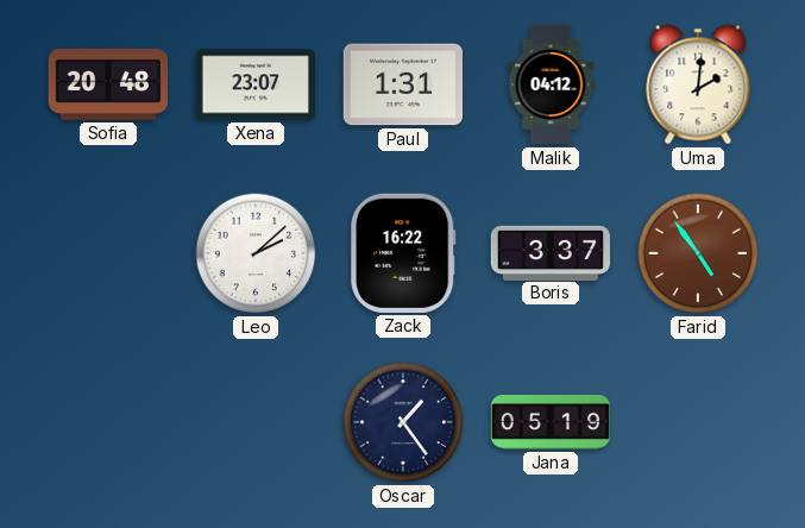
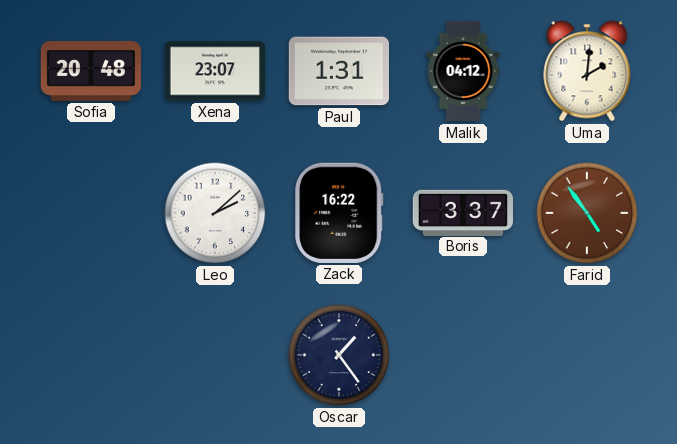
Jana: 05:19 -> none (549, 423)
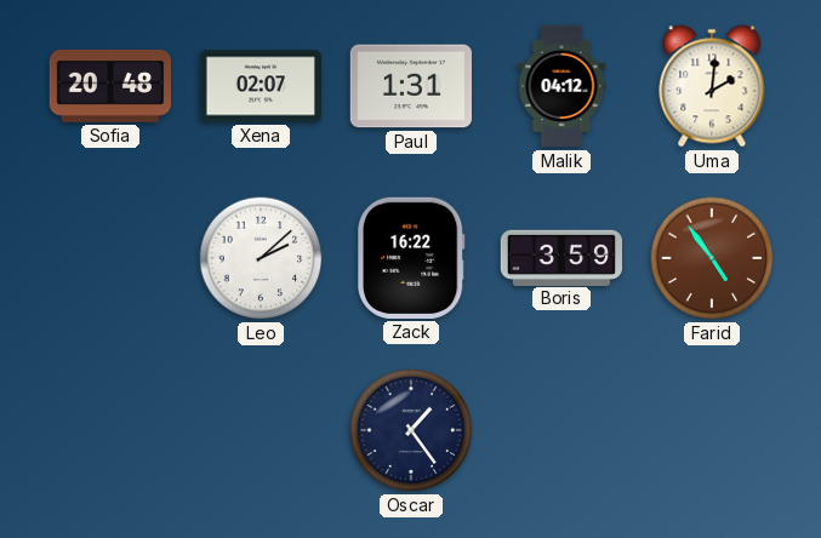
Xena: 23:07 -> 02:07 (260, 86)
Boris: 3:37 -> 3:59 (560, 257)
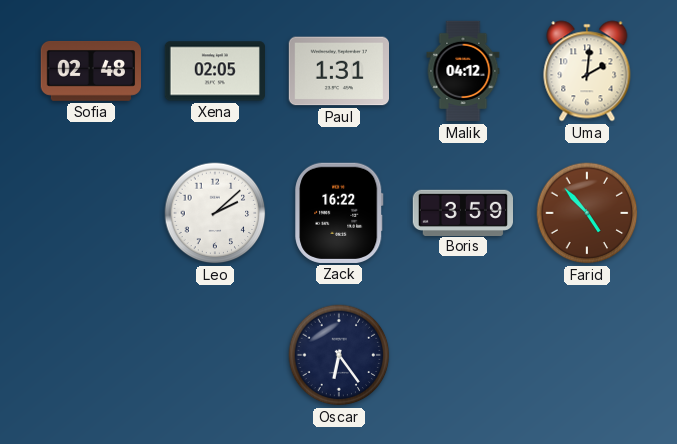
Sofia: 20:48 -> 02:48 (90, 71)
Xena: 02:07 -> 02:05 (214, 71)
Farid: 4:54 -> 4:53 (587, 213)
Oscar: 1:24 -> 6:24 (339, 355)
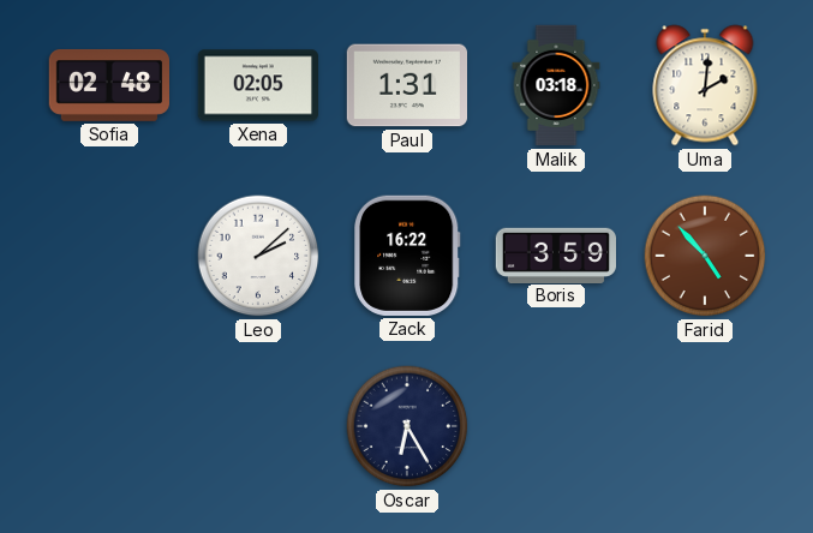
Malik: 04:12 -> 03:18 (556, 85)
Oscar: 6:24 -> 6:25 (407, 426)
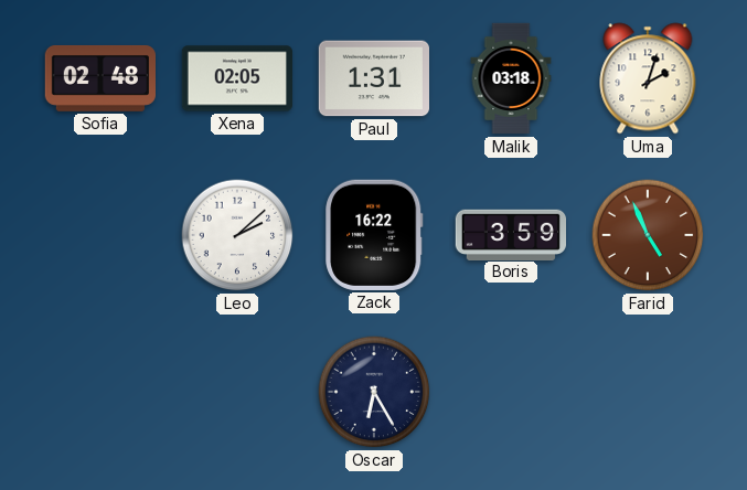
Uma: 2:01 -> 2:03 (648, 78)
Farid: 4:53 -> 4:56 (648, 235)
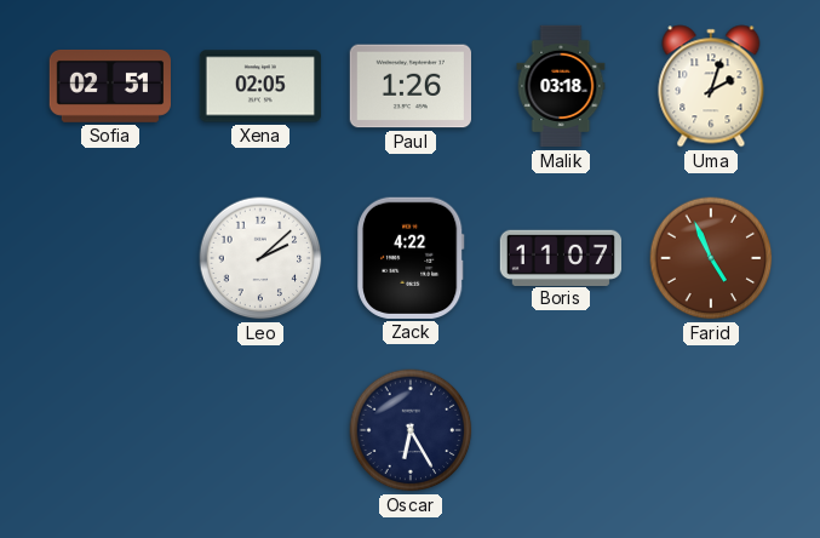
Sofia: 02:48 -> 02:51 (109, 86)
Paul: 1:31 -> 1:26 (409, 86)
Zack: 16:22 -> 4:22 (411, 258)
Boris: 3:59 -> 11:07 (560, 257)
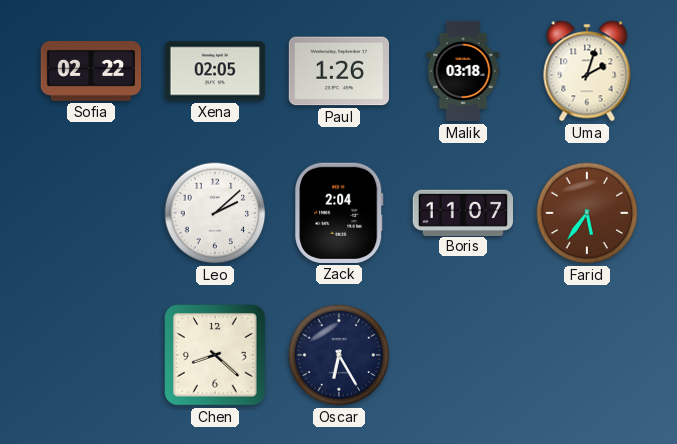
Sofia: 02:51 -> 02:22 (90, 71)
Zack: 4:22 -> 2:04 (339, 213)
Farid: 4:56 -> 5:36 (587, 213)
Chen: none -> 8:22 (215, 355)
